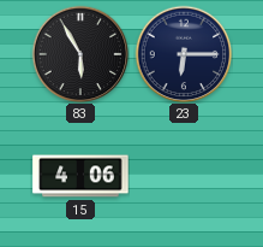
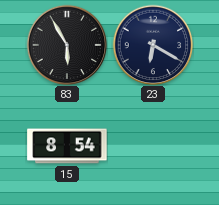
23: 6:15 -> 6:20 (153, 45)
15: 4:06 -> 8:54 (67, 146)
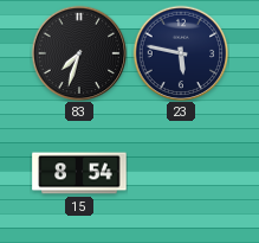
83: 5:55 -> 7:33 (79, 53)
23: 6:20 -> 5:47 (181, 53)
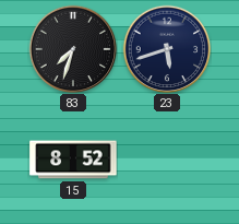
23: 5:47 -> 5:42 (167, 49)
15: 8:54 -> 8:52 (73, 160)
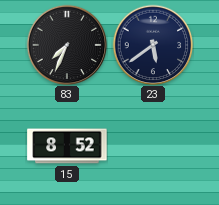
83: 7:33 -> 7:34 (67, 45)
23: 5:42 -> 5:39 (153, 45)
